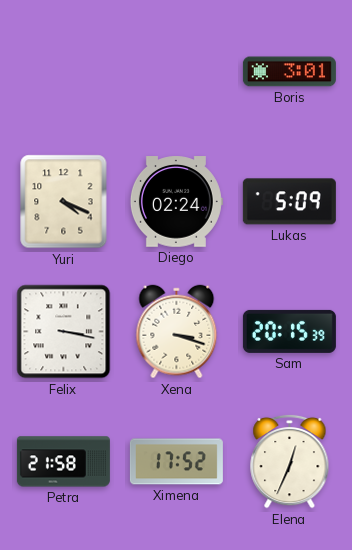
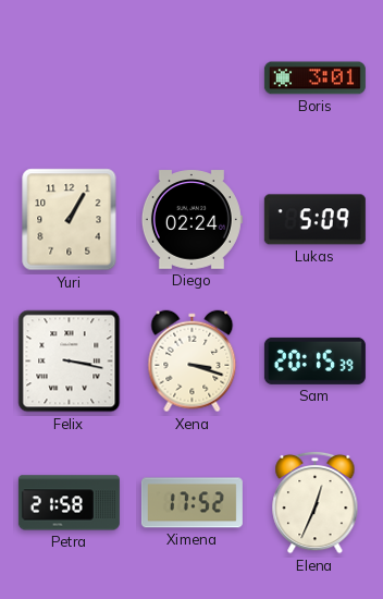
Yuri: 4:19 -> 1:05 (70, 220)
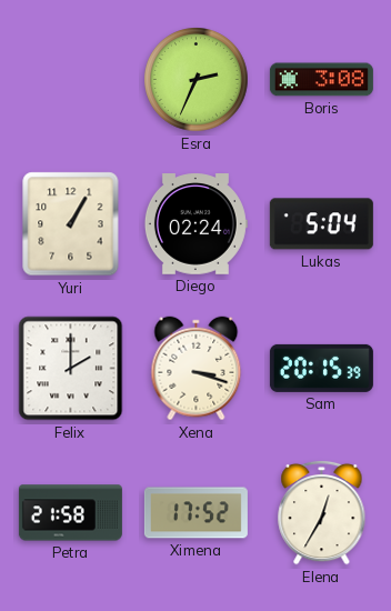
Esra: none -> 2:34 (197, 80)
Boris: 3:01 -> 3:08 (321, 80)
Lukas: 5:09 -> 5:04 (321, 224)
Felix: 3:17 -> 2:00 (71, 369)
Elena: 12:34 -> 12:35 (322, 512)
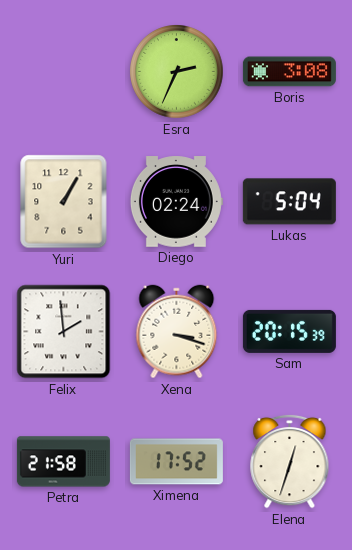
Felix: 2:00 -> 1:59 (64, 332)
Elena: 12:35 -> 12:33 (290, 461)
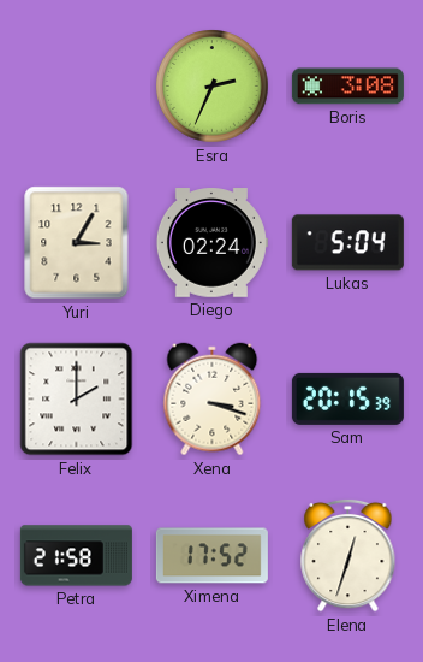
Yuri: 1:05 -> 3:05 (77, 243)
Felix: 1:59 -> 2:00 (77, 400)
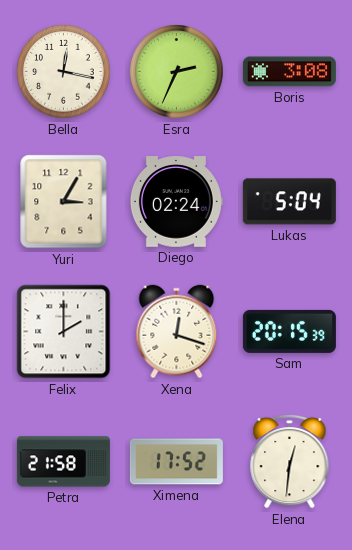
Bella: none -> 12:17 (64, 72)
Xena: 3:18 -> 12:18 (177, 332)
Elena: 12:33 -> 12:31 (290, 461)
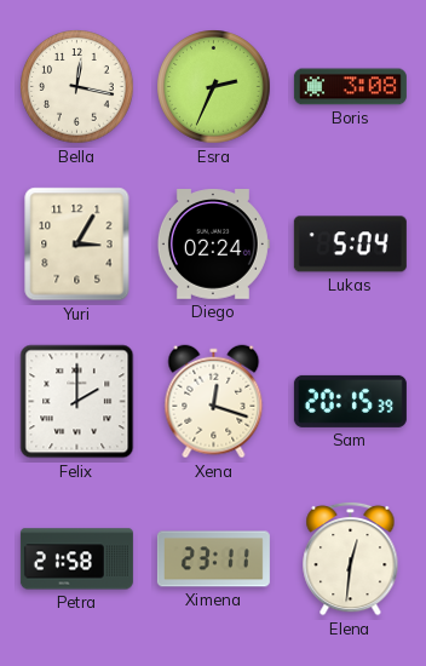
Ximena: 17:52 -> 23:11 (213, 559)
